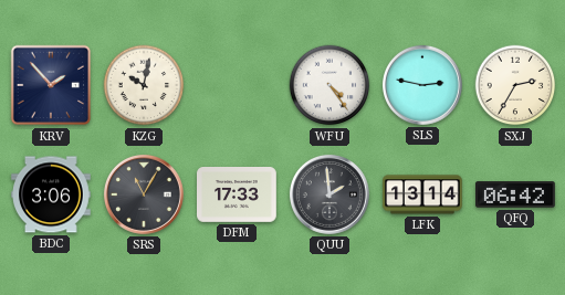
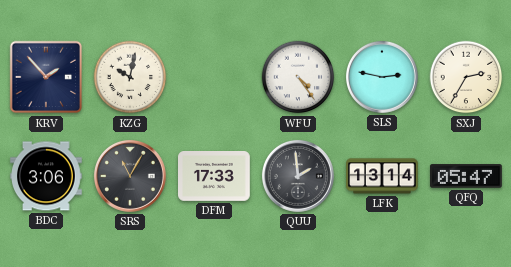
QFQ: 06:42 -> 05:47 (467, 176)
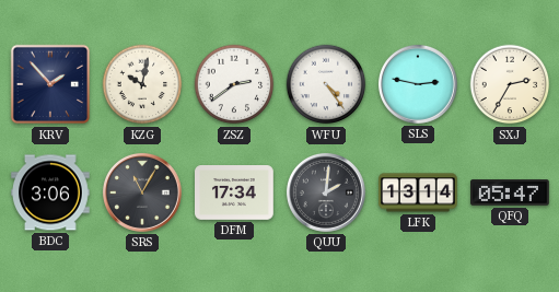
ZSZ: none -> 2:39 (234, 84)
DFM: 17:33 -> 17:34 (235, 194)
QUU: 1:59 -> 2:01 (326, 192)
